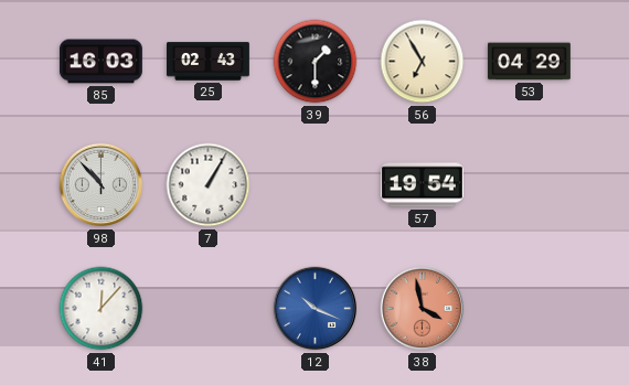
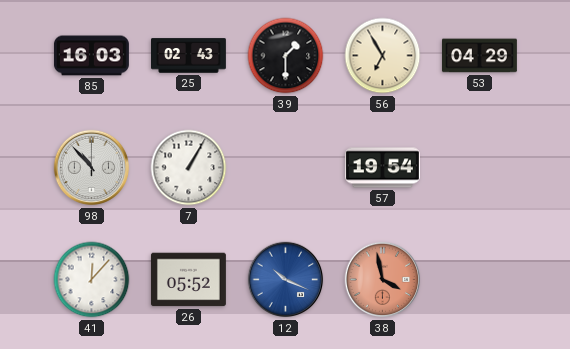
26: none -> 05:52 (188, 280)
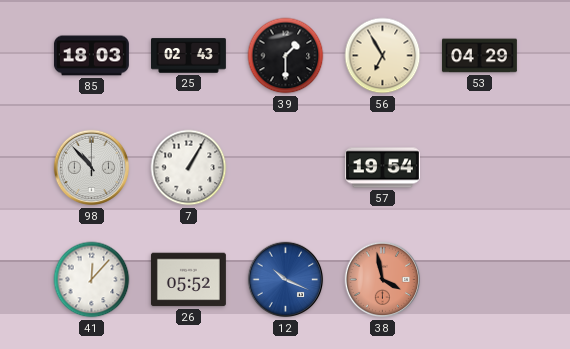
85: 16:03 -> 18:03 (91, 56)
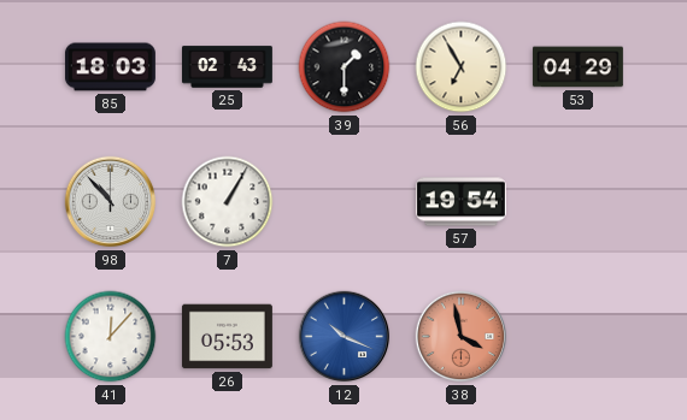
26: 05:52 -> 05:53 (227, 337)
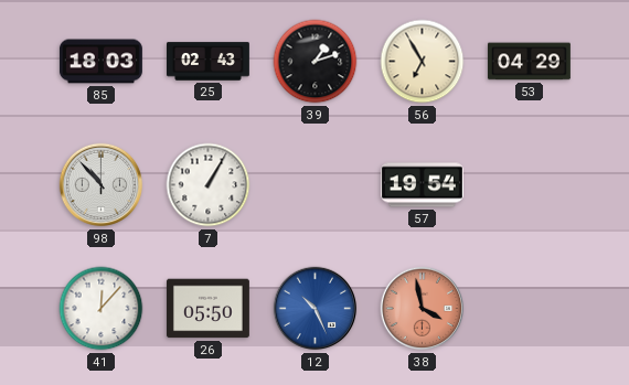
39: 1:30 -> 1:12 (316, 62)
26: 05:53 -> 05:50 (207, 309)
12: 10:19 -> 10:26 (316, 309)
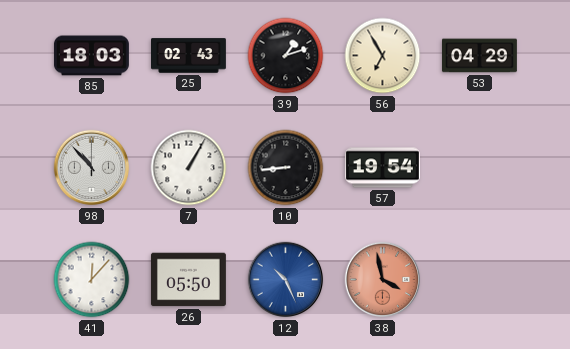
10: none -> 8:44 (286, 168)
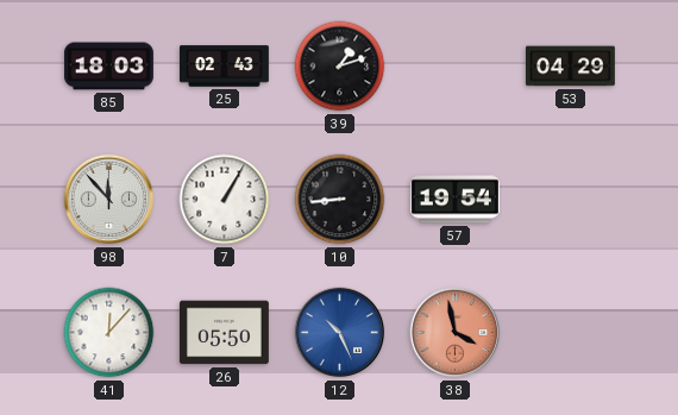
56: 6:55 -> none (383, 56)
98: 10:53 -> 11:53 (109, 200)
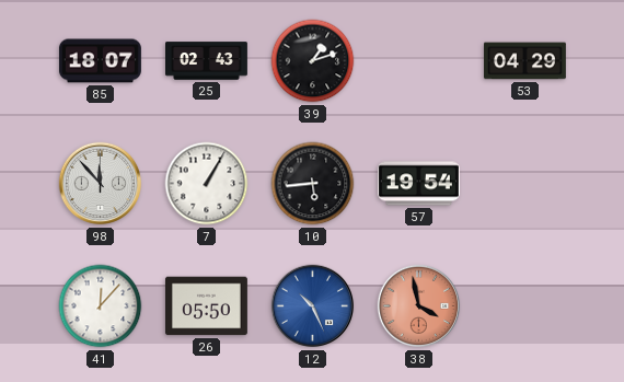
85: 18:03 -> 18:07 (100, 61)
10: 8:44 -> 5:44 (313, 184)
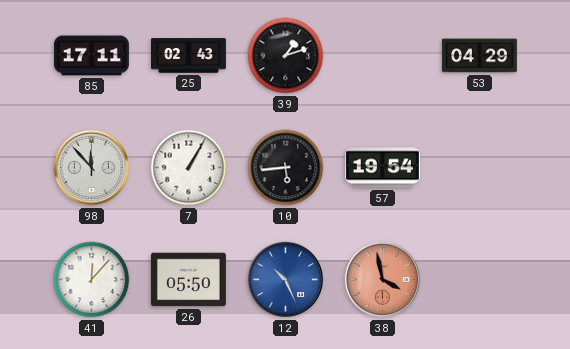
85: 18:07 -> 17:11 (91, 56)
